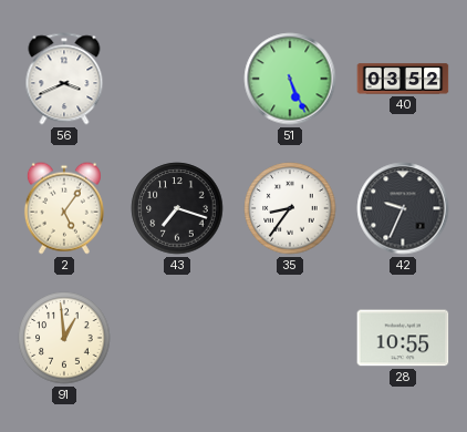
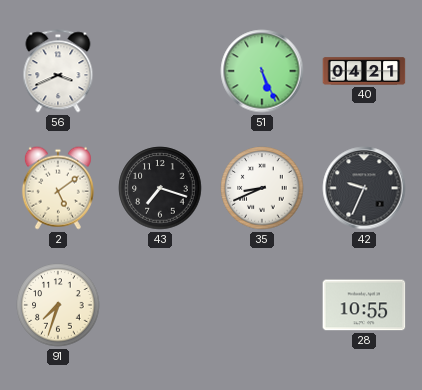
40: 03:52 -> 04:21 (364, 71)
2: 5:06 -> 5:09 (58, 188)
35: 8:36 -> 8:41 (262, 188)
91: 12:59 -> 7:33 (58, 305)
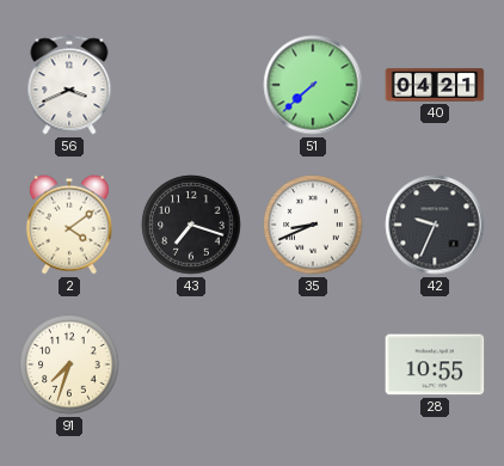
51: 5:26 -> 7:38 (313, 85)
2: 5:09 -> 4:09 (69, 225)
